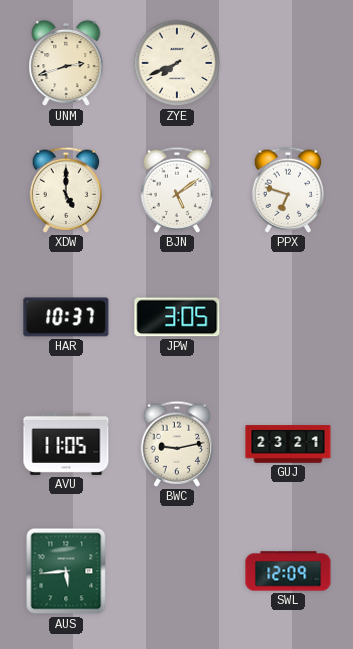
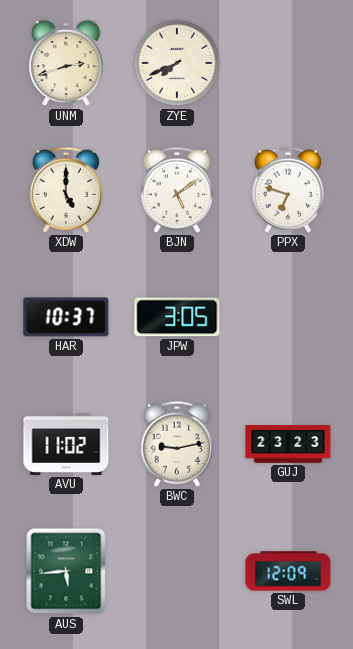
AVU: 11:05 -> 11:02 (66, 444)
GUJ: 23:21 -> 23:23 (288, 444)
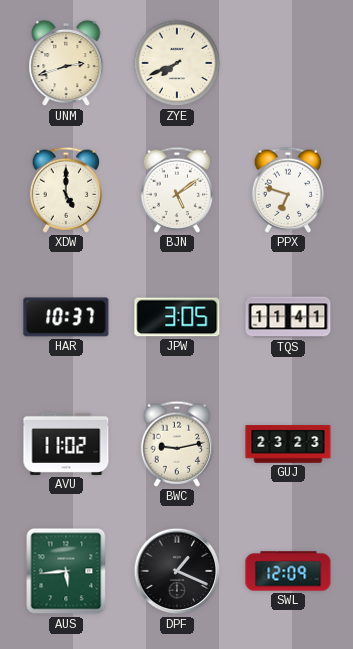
TQS: none -> 11:41 (288, 317)
DPF: none -> 1:19 (177, 571)
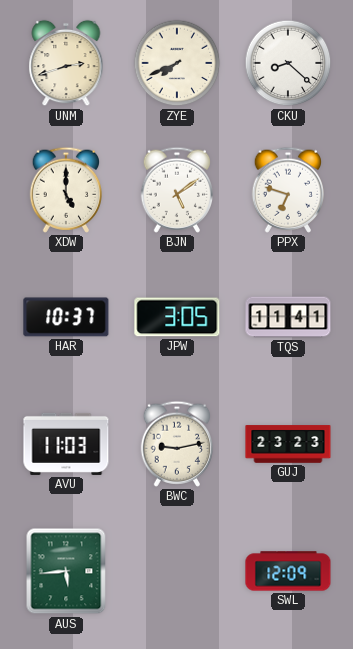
CKU: none -> 8:22 (288, 63)
AVU: 11:02 -> 11:03 (66, 444)
DPF: 1:19 -> none (177, 571)
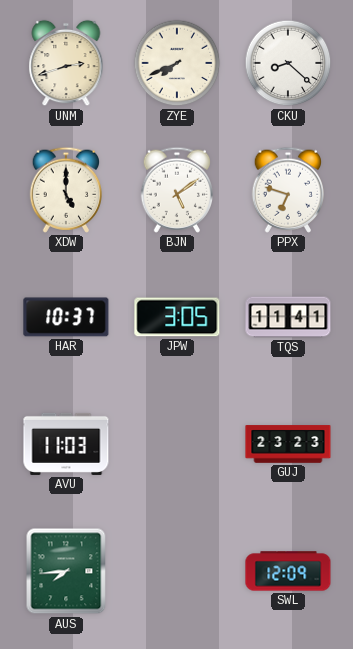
BWC: 9:13 -> none (177, 444)
AUS: 5:44 -> 7:44 (66, 571)
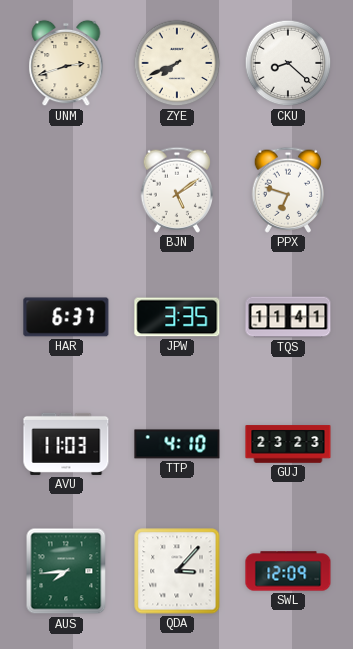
XDW: 5:00 -> none (66, 190)
HAR: 10:37 -> 6:37 (66, 317)
JPW: 3:05 -> 3:35 (177, 317)
TTP: none -> 4:10 (177, 444)
QDA: none -> 3:07 (177, 571)
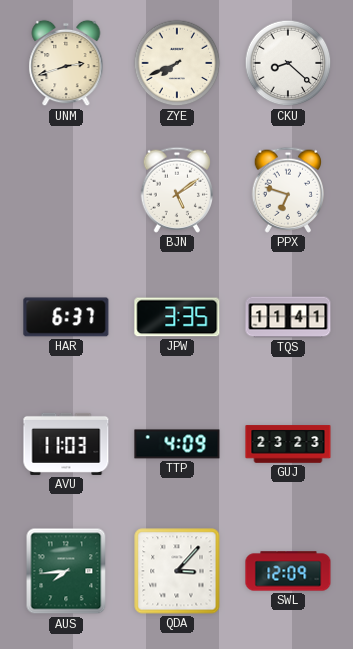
TTP: 4:10 -> 4:09 (177, 444)
